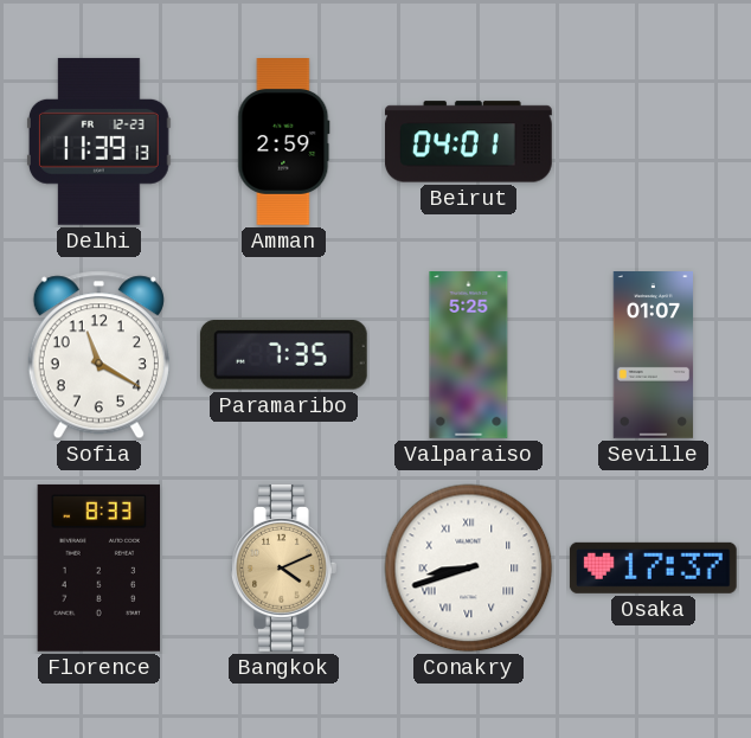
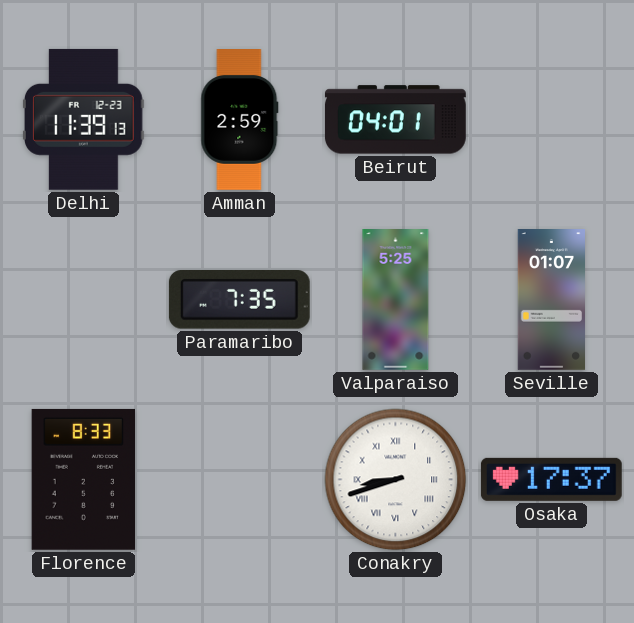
Sofia: 11:20 -> none (98, 355)
Bangkok: 4:11 -> none (284, 567)
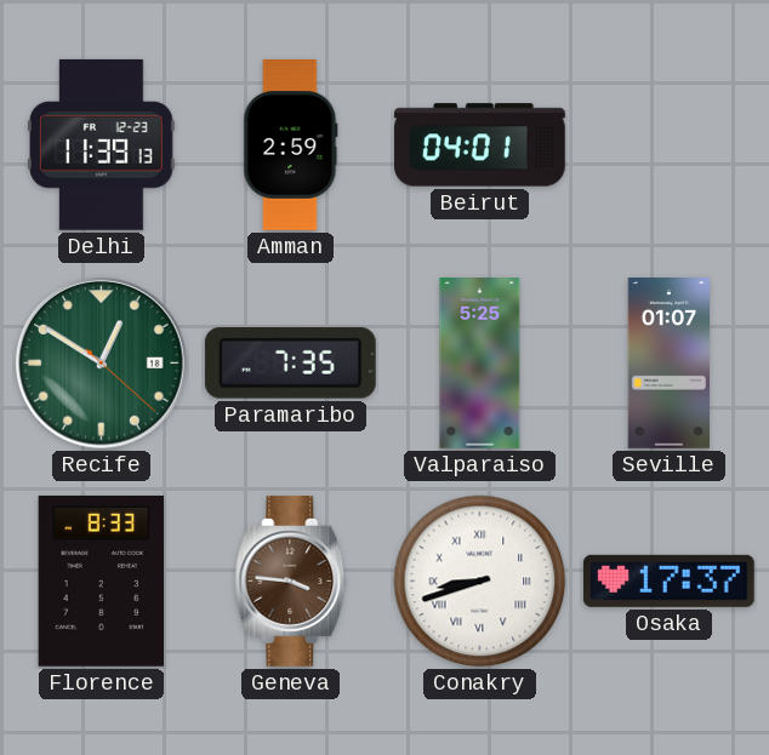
Recife: none -> 12:50 (101, 362)
Geneva: none -> 3:46 (291, 580)
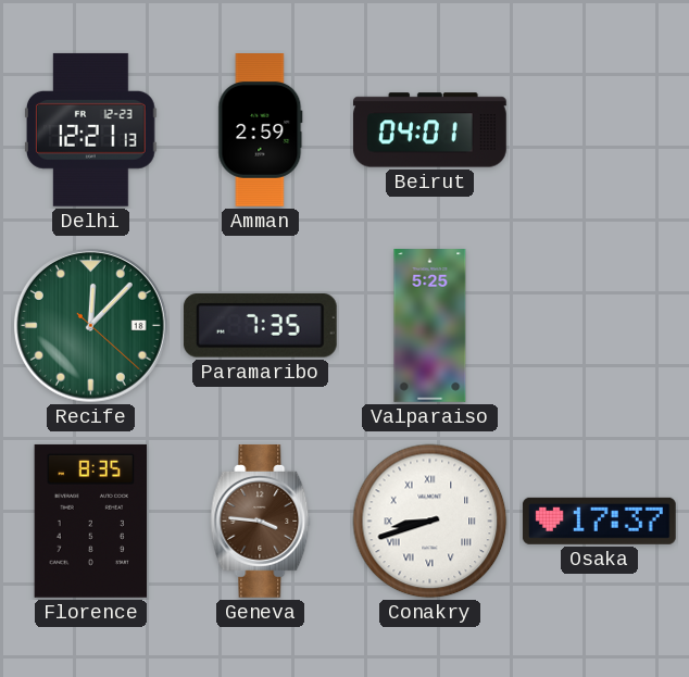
Delhi: 11:39 -> 12:21 (90, 129)
Recife: 12:50 -> 12:07 (90, 325)
Seville: 01:07 -> none (670, 364)
Florence: 8:33 -> 8:35 (91, 521)
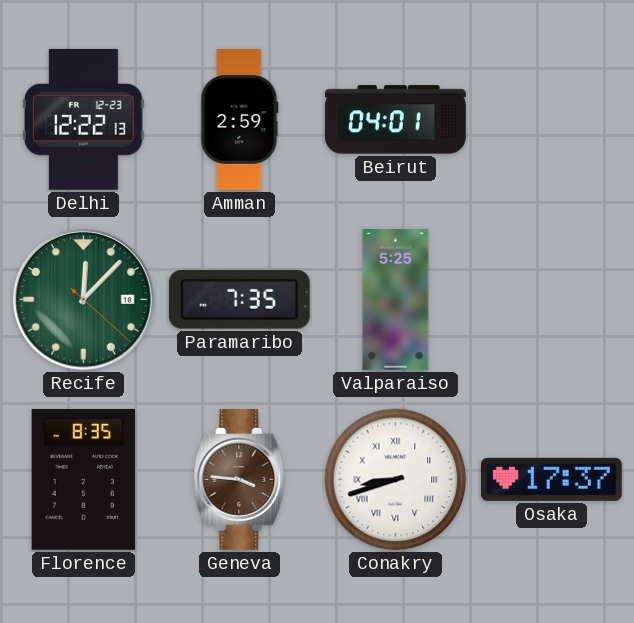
Delhi: 12:21 -> 12:22 (83, 119)
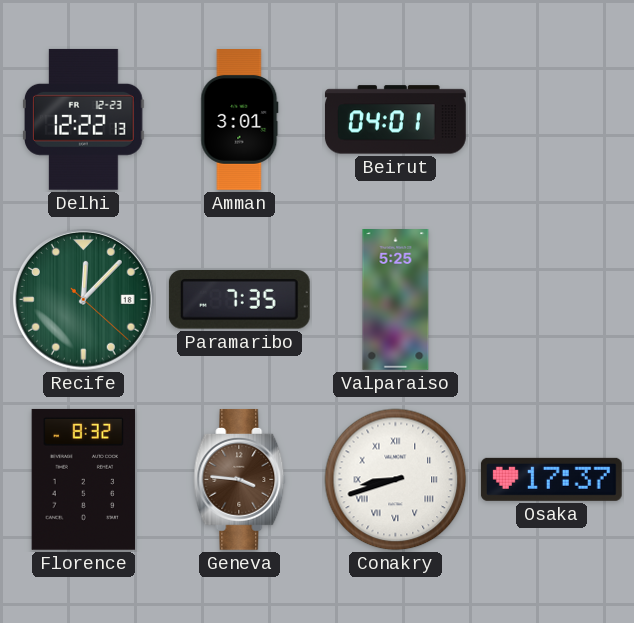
Amman: 2:59 -> 3:01 (240, 120)
Florence: 8:35 -> 8:32 (84, 479)
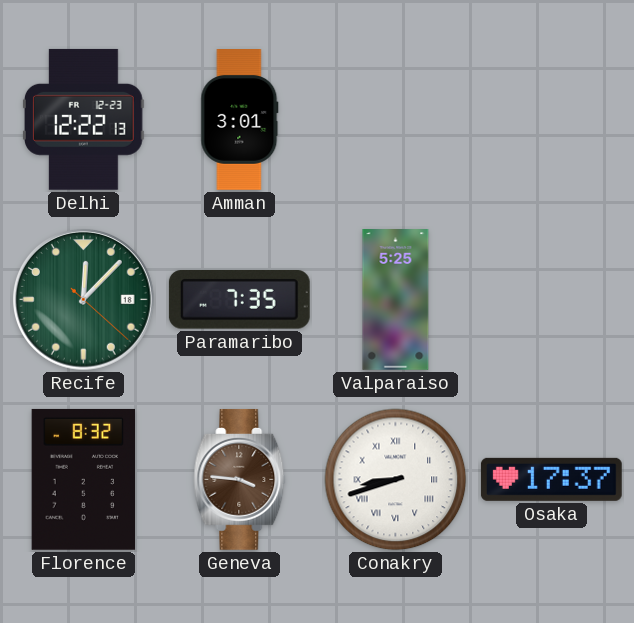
Beirut: 04:01 -> none (395, 120)
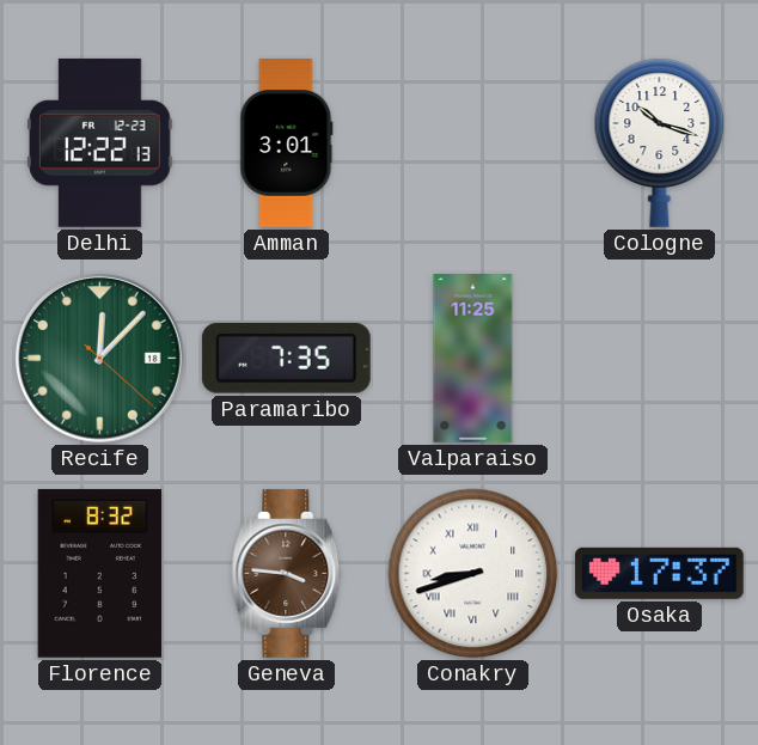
Cologne: none -> 10:18 (660, 142)
Valparaiso: 5:25 -> 11:25 (473, 359)
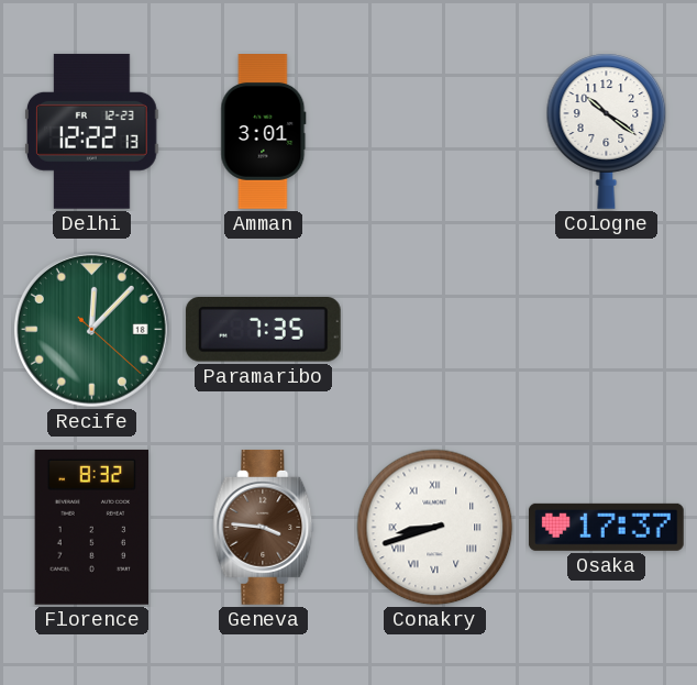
Cologne: 10:18 -> 10:21 (607, 131)
Valparaiso: 11:25 -> none (473, 359)
